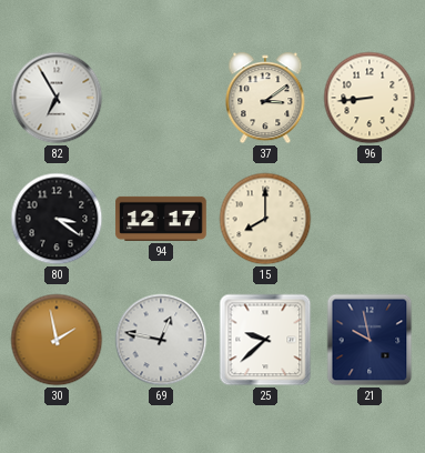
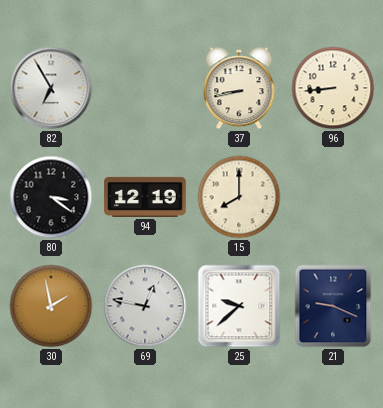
37: 3:09 -> 8:43 (239, 88)
94: 12:17 -> 12:19 (145, 197)
21: 9:58 -> 9:19 (333, 306)
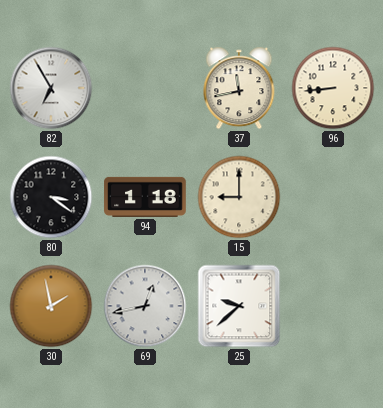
37: 8:43 -> 11:43 (239, 88)
94: 12:19 -> 1:18 (145, 197)
15: 8:00 -> 9:00 (239, 197)
69: 12:47 -> 12:43 (145, 306)
21: 9:19 -> none (333, 306)
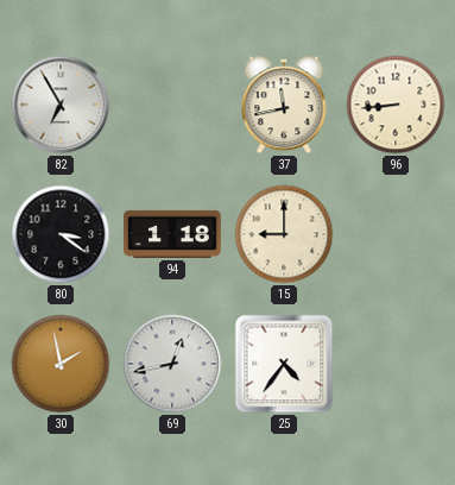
25: 9:38 -> 4:36 (284, 364)
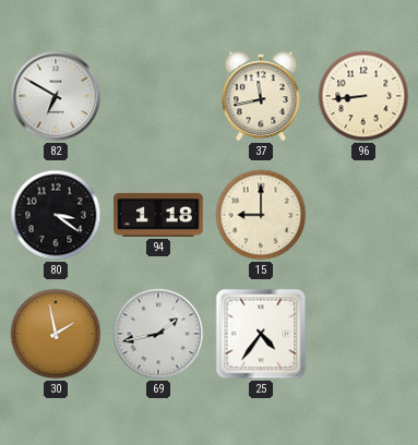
82: 6:55 -> 6:50 (56, 96)
69: 12:43 -> 1:43 (158, 334)
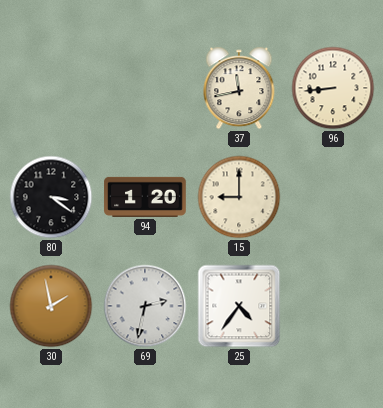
82: 6:50 -> none (56, 96)
94: 1:18 -> 1:20 (145, 197)
69: 1:43 -> 2:32 (145, 306)
